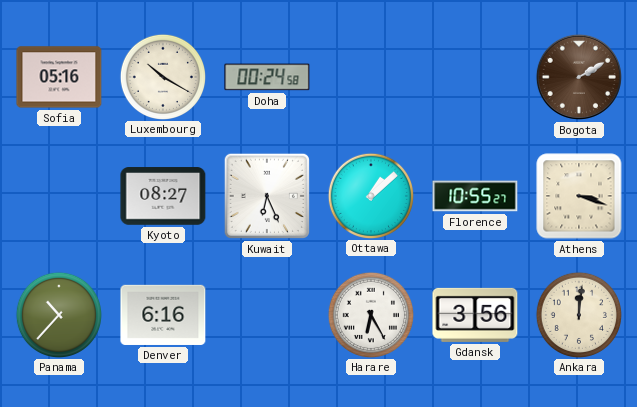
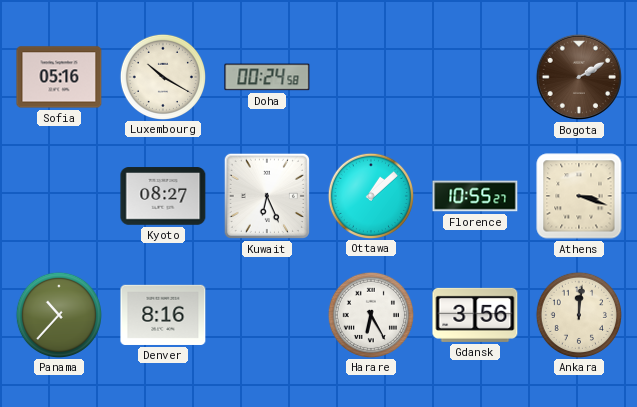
Denver: 6:16 -> 8:16 (163, 315)
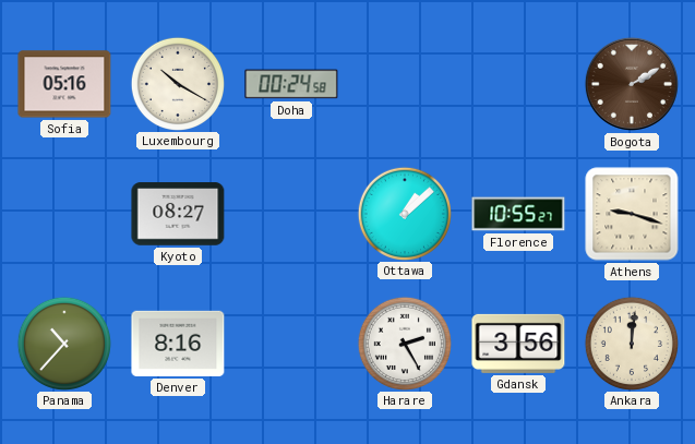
Kuwait: 6:26 -> none (267, 196)
Athens: 3:18 -> 9:18 (632, 214)
Harare: 6:25 -> 2:25 (404, 343)
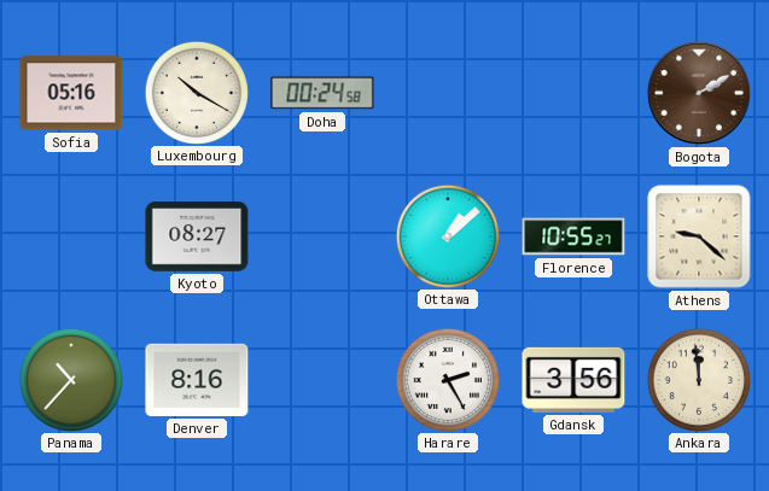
Athens: 9:18 -> 9:22 (699, 236)
Ankara: 12:01 -> 11:59 (698, 379)
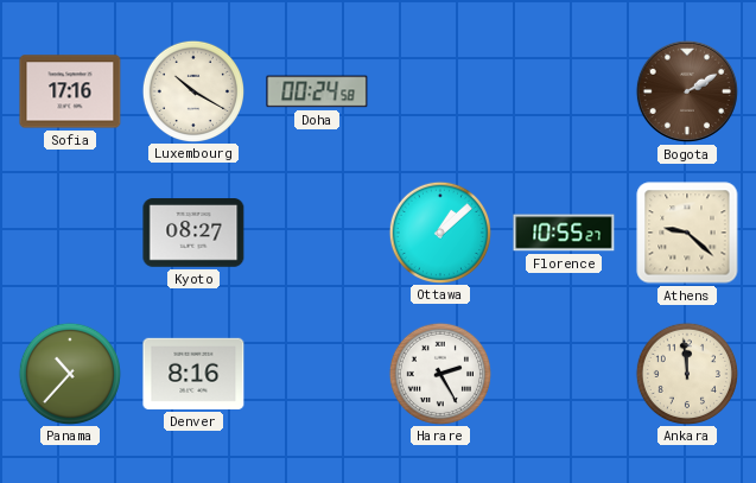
Sofia: 05:16 -> 17:16 (70, 91)
Gdansk: 3:56 -> none (573, 380)
